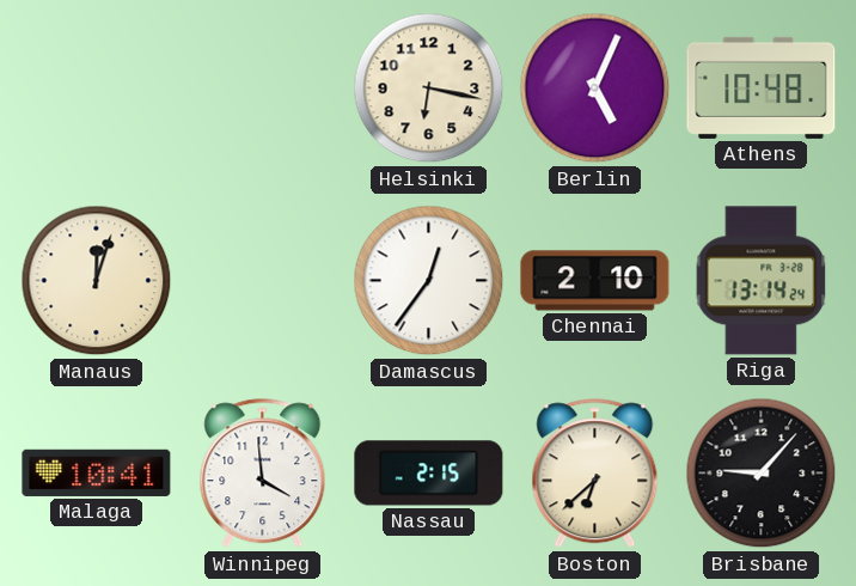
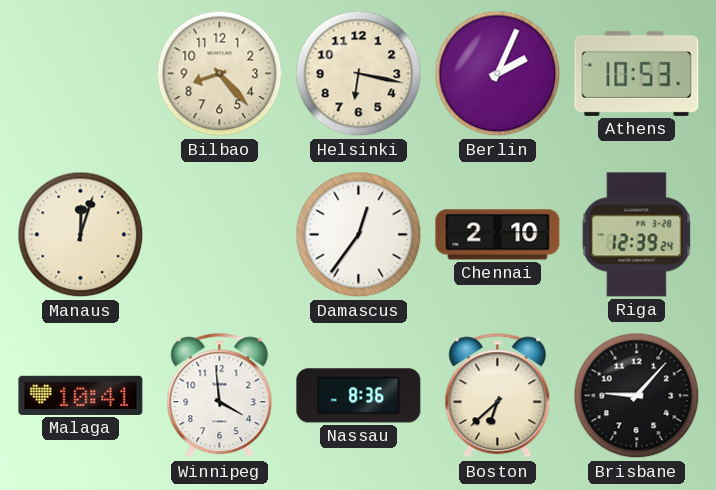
Bilbao: none -> 8:23 (220, 74)
Berlin: 5:04 -> 2:04 (498, 74)
Athens: 10:48 -> 10:53 (637, 73)
Riga: 13:14 -> 12:39 (637, 235)
Nassau: 2:15 -> 8:36 (359, 396)
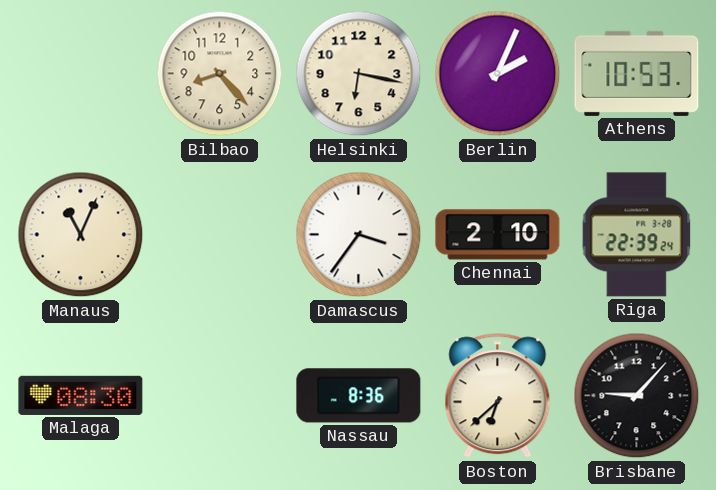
Manaus: 12:03 -> 11:04 (81, 235)
Damascus: 12:36 -> 3:36 (359, 235)
Riga: 12:39 -> 22:39 (637, 235)
Malaga: 10:41 -> 08:30 (81, 395)
Winnipeg: 3:59 -> none (220, 396)
